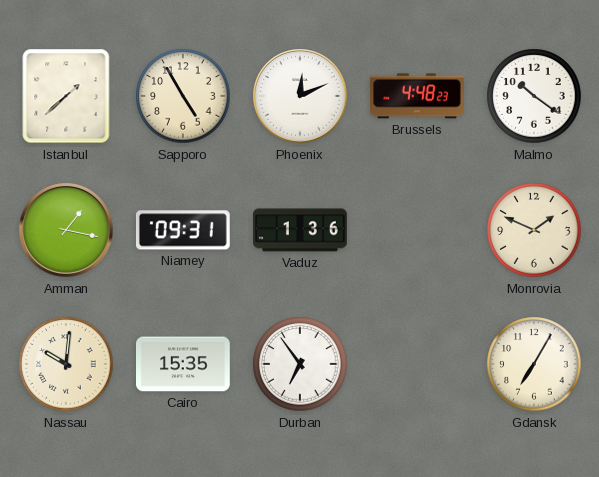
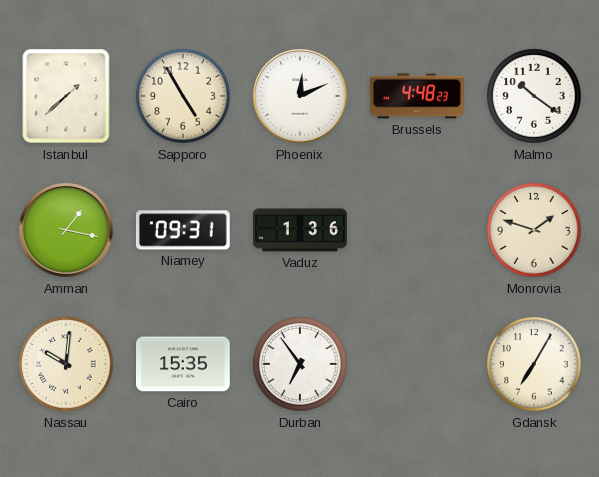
Monrovia: 1:49 -> 1:48 (534, 230)
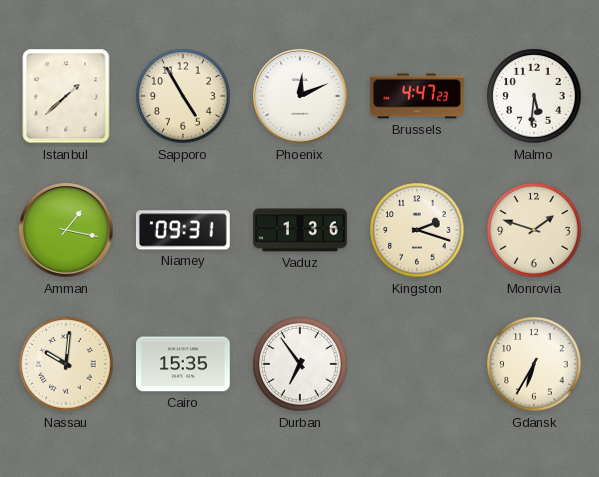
Brussels: 4:48 -> 4:47 (418, 96)
Malmo: 10:21 -> 5:31 (534, 96)
Kingston: none -> 2:18 (417, 230)
Gdansk: 7:05 -> 6:35 (534, 364)
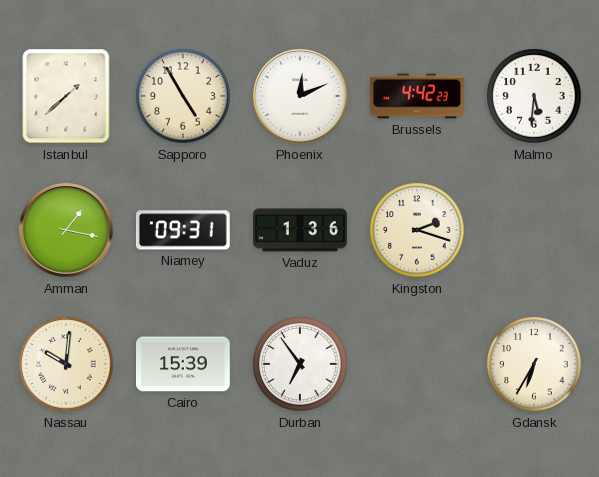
Brussels: 4:47 -> 4:42 (418, 96)
Monrovia: 1:48 -> none (534, 230)
Cairo: 15:35 -> 15:39 (184, 364)
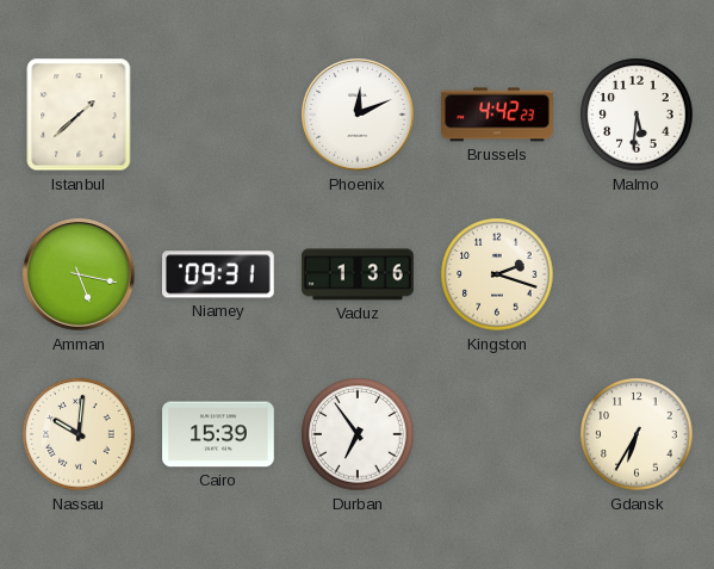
Sapporo: 4:55 -> none (183, 96)
Amman: 1:17 -> 5:17 (79, 274)
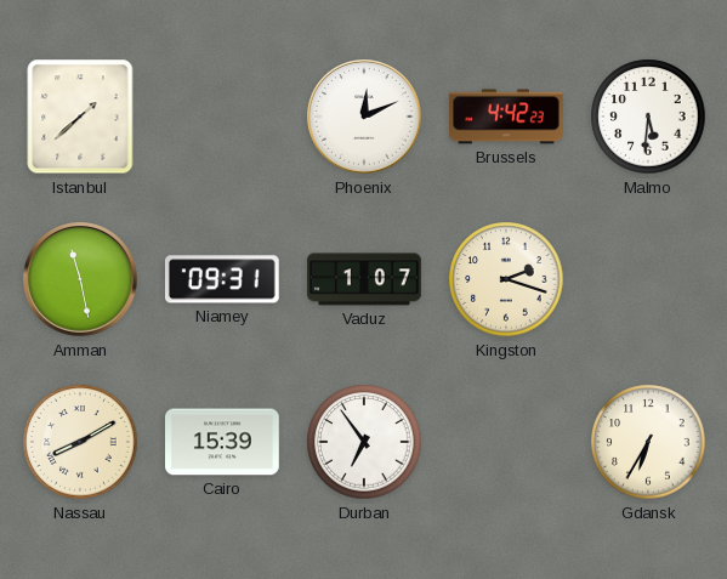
Amman: 5:17 -> 11:28 (80, 279)
Vaduz: 1:36 -> 1:07 (364, 279)
Nassau: 10:01 -> 8:10 (80, 442)
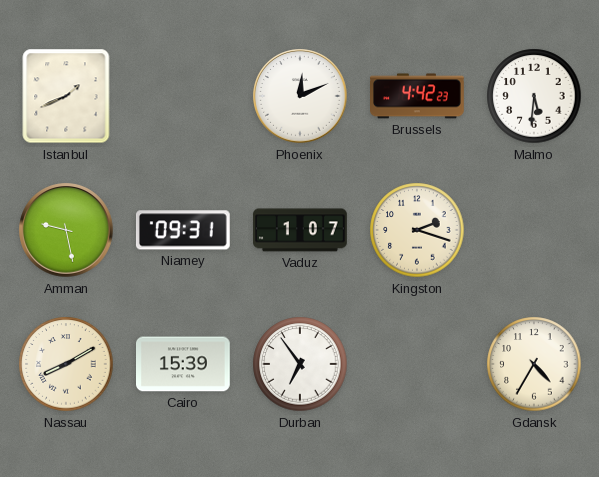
Istanbul: 1:38 -> 1:41 (66, 96)
Amman: 11:28 -> 9:28 (66, 230)
Gdansk: 6:35 -> 4:35 (534, 364)
